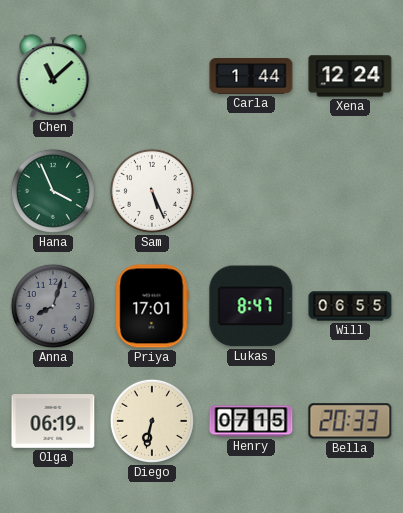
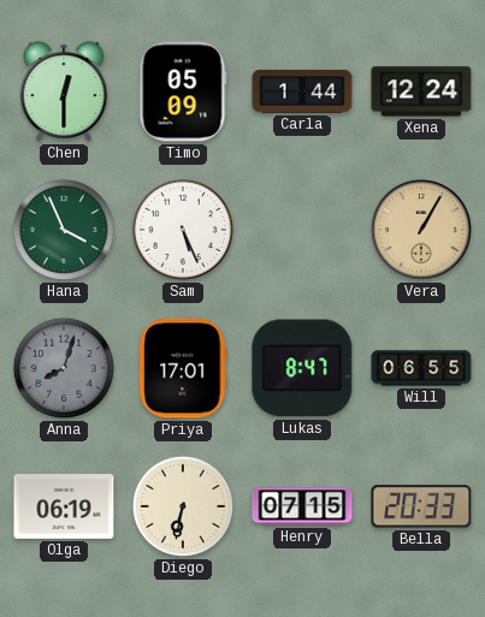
Chen: 11:08 -> 12:30 (64, 91)
Timo: none -> 05:09 (183, 91)
Vera: none -> 1:05 (421, 230)
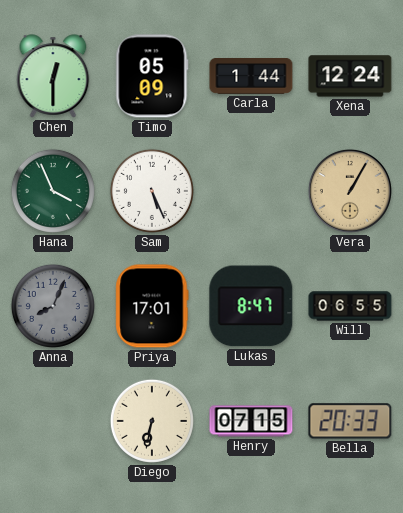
Anna: 8:03 -> 8:04 (53, 306)
Olga: 06:19 -> none (64, 508)
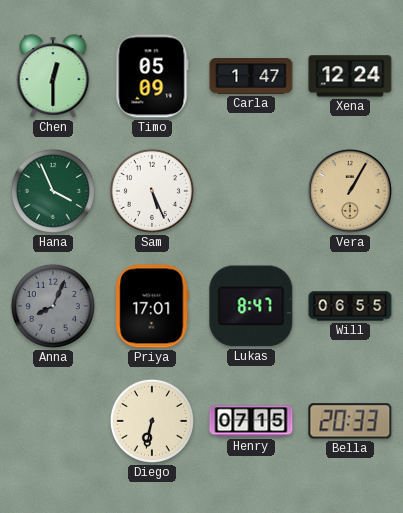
Carla: 1:44 -> 1:47 (251, 77)
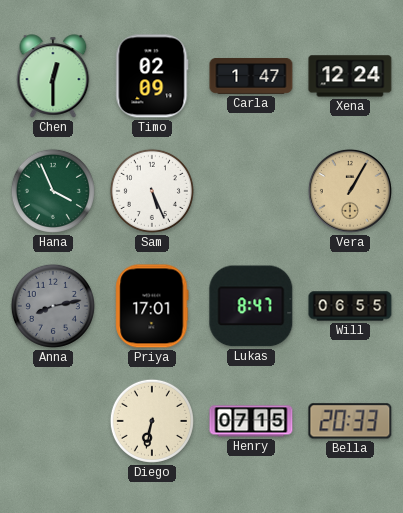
Timo: 05:09 -> 02:09 (152, 76)
Anna: 8:04 -> 8:13 (53, 306)
